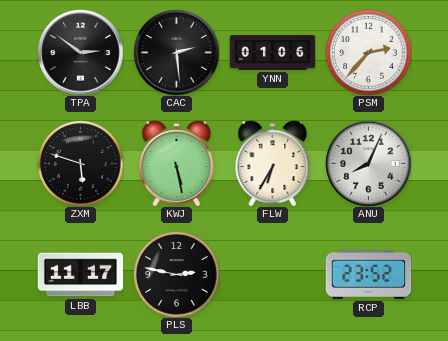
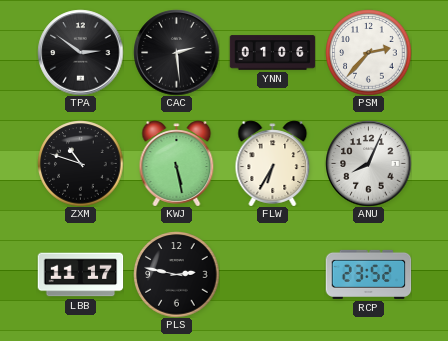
ZXM: 5:48 -> 10:48 (80, 163)
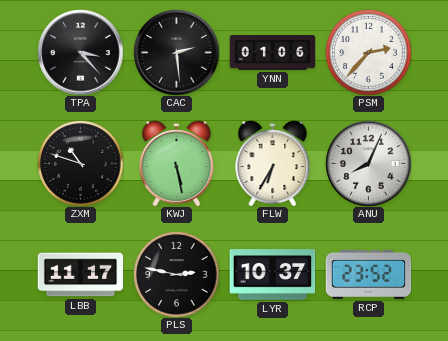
TPA: 2:51 -> 3:23 (80, 52)
LYR: none -> 10:37 (272, 275)
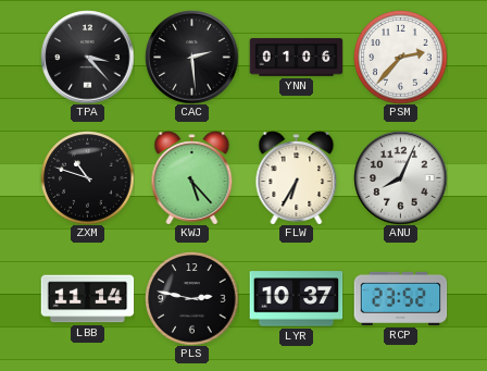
KWJ: 5:28 -> 5:23 (192, 177)
LBB: 11:17 -> 11:14 (87, 299)
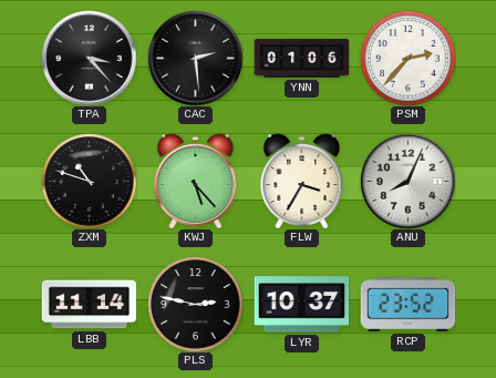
FLW: 6:35 -> 3:35 (302, 181)
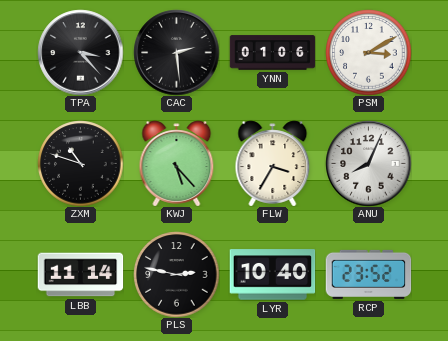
PSM: 2:37 -> 3:10 (368, 52)
LYR: 10:37 -> 10:40 (272, 275)
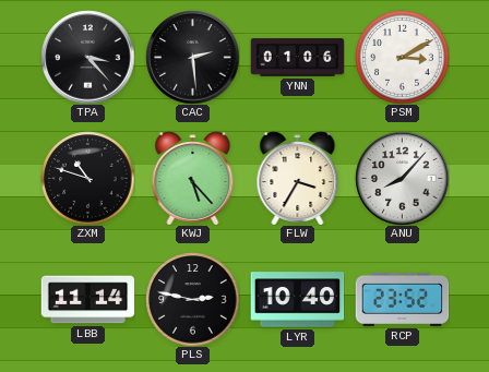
ANU: 8:04 -> 8:07 (402, 178)
